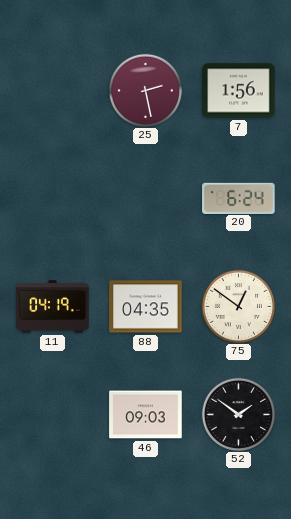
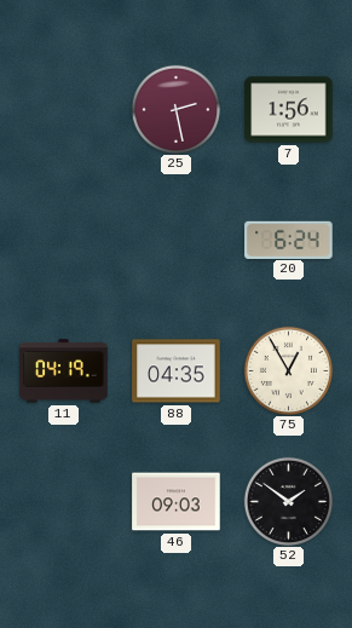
75: 12:51 -> 12:55 (288, 370)
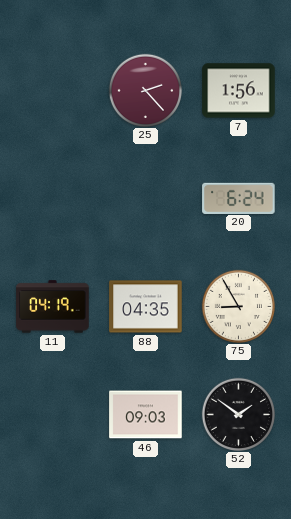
25: 2:28 -> 2:23 (145, 90)
75: 12:55 -> 8:55 (238, 306)
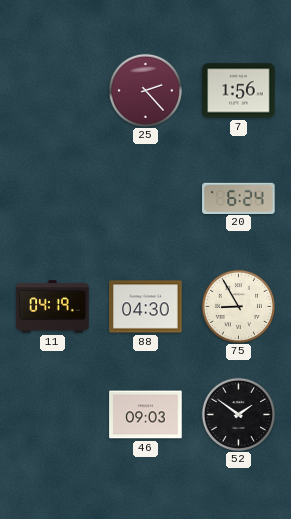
88: 04:35 -> 04:30 (146, 307)
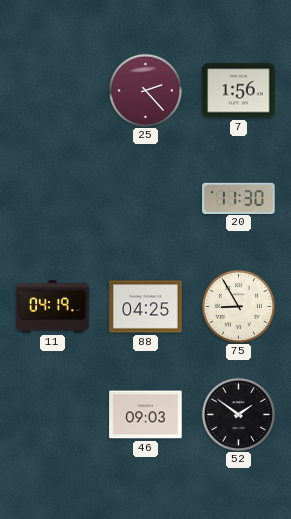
20: 6:24 -> 11:30 (239, 198)
88: 04:30 -> 04:25 (146, 307)
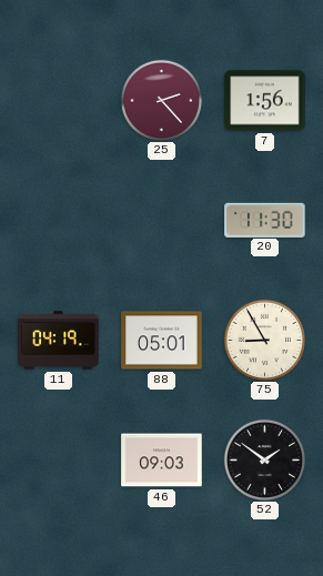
88: 04:25 -> 05:01 (162, 341)
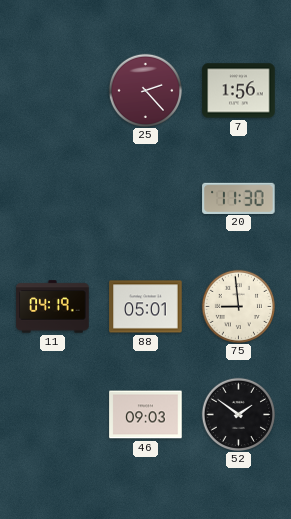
75: 8:55 -> 8:59 (238, 306)
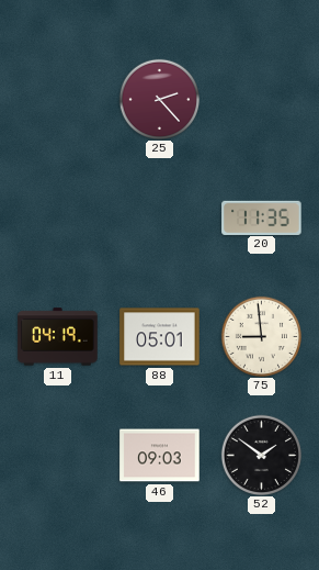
7: 1:56 -> none (239, 91)
20: 11:30 -> 11:35 (262, 217)
